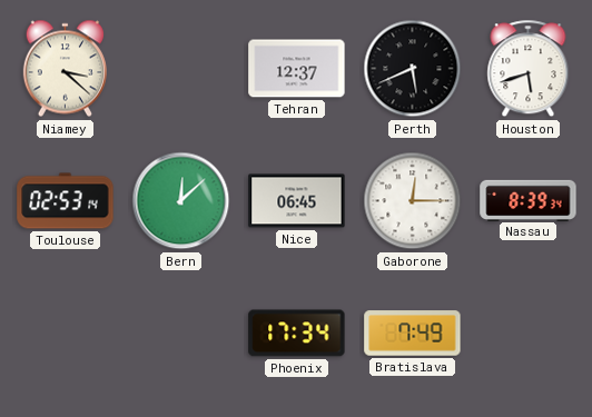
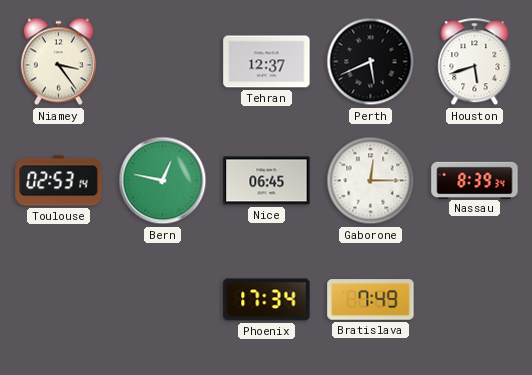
Niamey: 3:22 -> 3:24 (58, 62)
Bern: 12:08 -> 12:47 (163, 181)
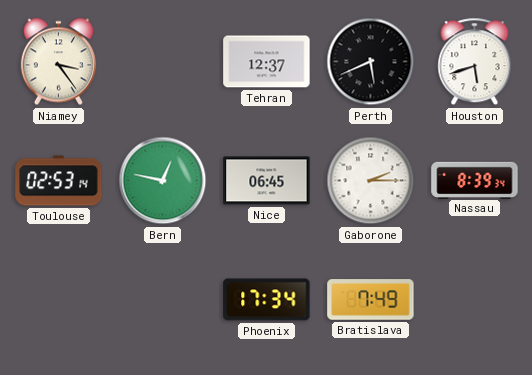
Gaborone: 12:15 -> 2:15 (371, 181)
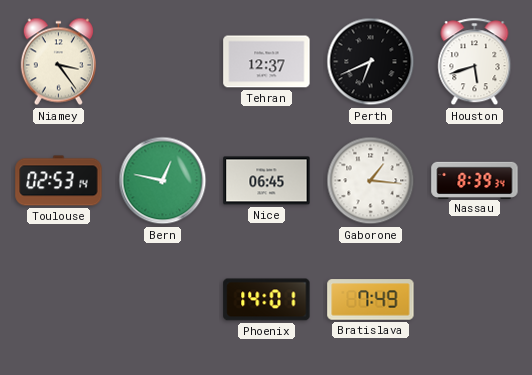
Perth: 5:41 -> 6:41 (371, 62)
Gaborone: 2:15 -> 1:16 (371, 181)
Phoenix: 17:34 -> 14:01 (267, 300)
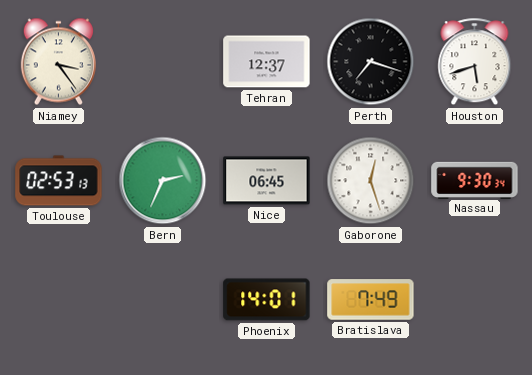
Perth: 6:41 -> 7:18 (371, 62)
Toulouse: 02:53:14 -> 02:53:13 (59, 181)
Bern: 12:47 -> 2:34 (163, 181)
Gaborone: 1:16 -> 12:27 (371, 181)
Nassau: 8:39 -> 9:30 (475, 180)
